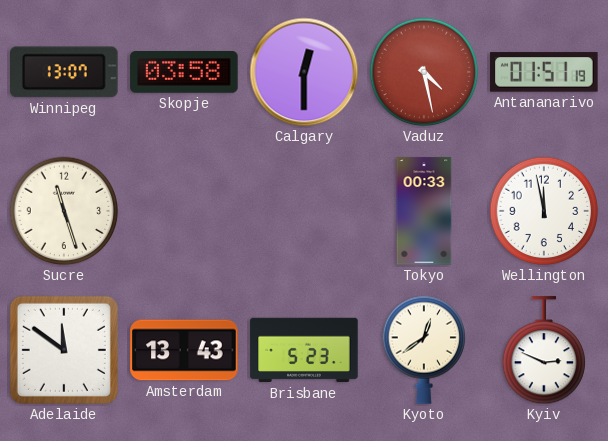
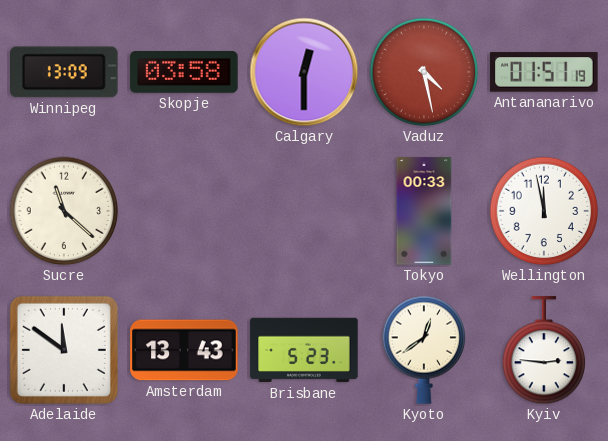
Winnipeg: 13:07 -> 13:09 (65, 72)
Sucre: 11:27 -> 11:22 (64, 211)
Kyiv: 2:49 -> 2:46 (543, 351)
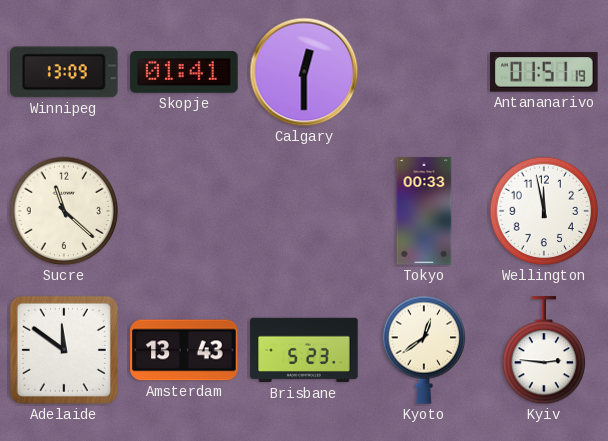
Skopje: 03:58 -> 01:41 (184, 73)
Vaduz: 4:28 -> none (424, 72)
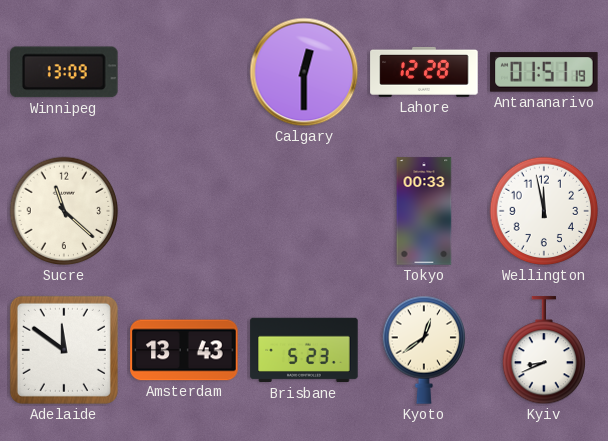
Skopje: 01:41 -> none (184, 73)
Lahore: none -> 12:28 (424, 72)
Kyiv: 2:46 -> 8:41 (543, 351)
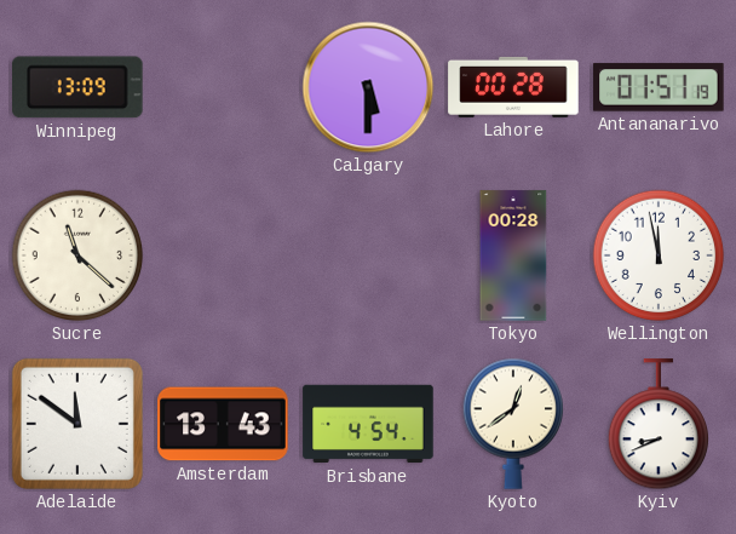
Calgary: 12:30 -> 5:30 (368, 87)
Lahore: 12:28 -> 00:28 (513, 87)
Tokyo: 00:33 -> 00:28 (513, 255)
Brisbane: 5:23 -> 4:54 (368, 424)
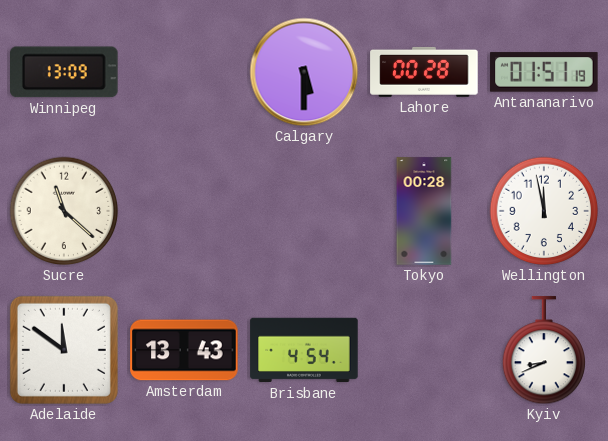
Kyoto: 12:39 -> none (512, 424)
